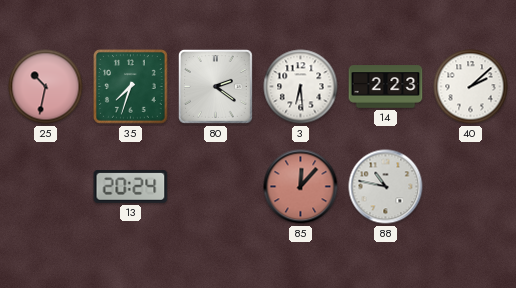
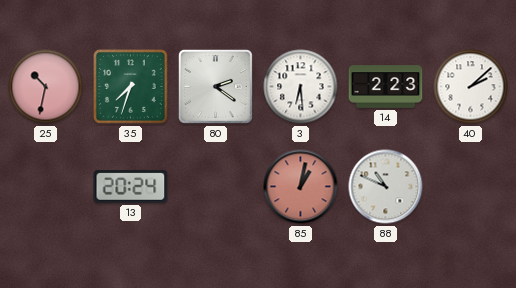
85: 12:07 -> 1:02 (301, 187)
88: 10:47 -> 10:49 (386, 187)
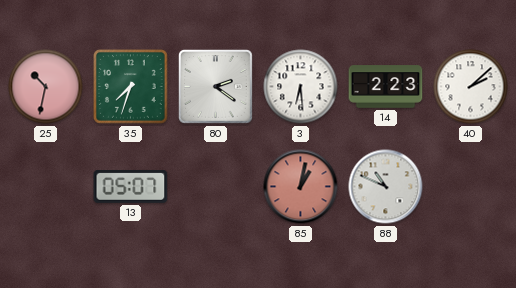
13: 20:24 -> 05:07 (131, 186)
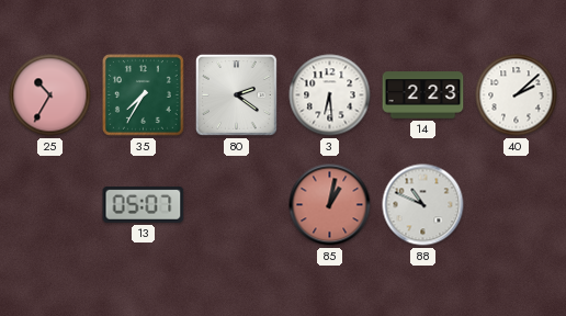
25: 10:32 -> 10:35 (50, 95)
35: 7:33 -> 7:35 (144, 95)
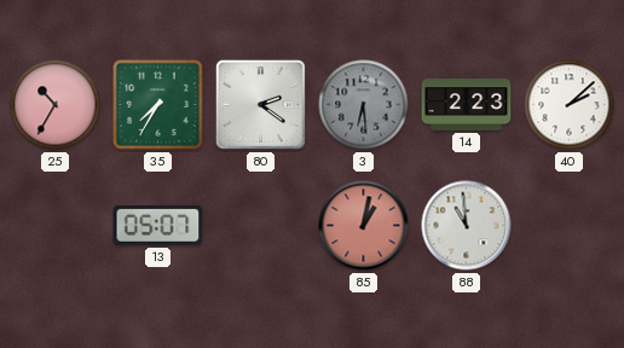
3 dial: white -> grey (364, 105)
88: 10:49 -> 10:59 (467, 226)
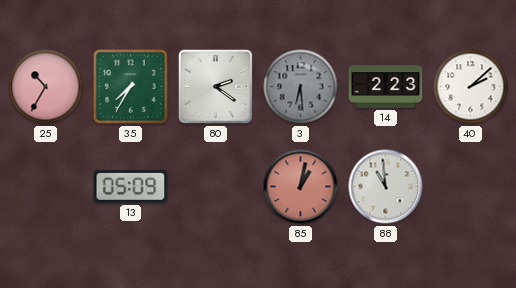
13: 05:07 -> 05:09 (131, 186)
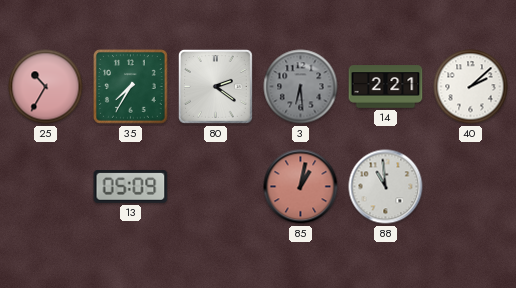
14: 2:23 -> 2:21 (386, 87)
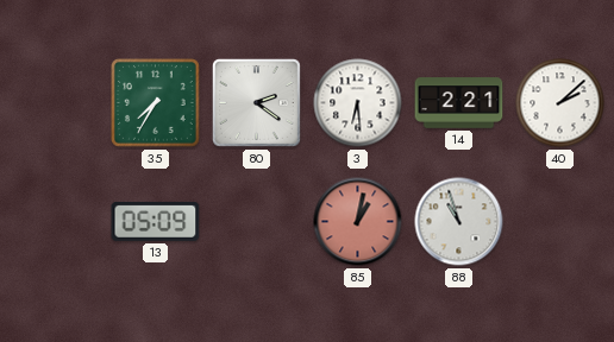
25: 10:35 -> none (46, 87)
3 dial: grey -> white (358, 103)
88: 10:59 -> 10:57 (459, 222)
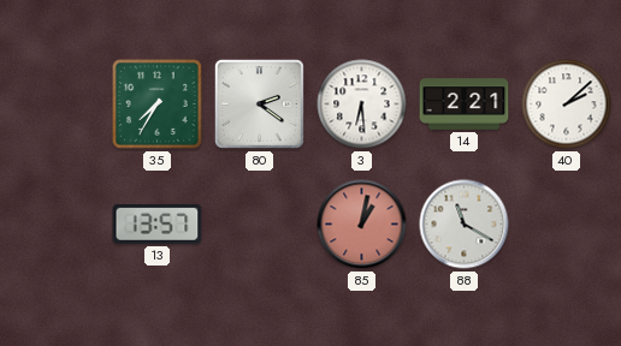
13: 05:09 -> 13:57 (158, 223)
88: 10:57 -> 11:20 (465, 225)
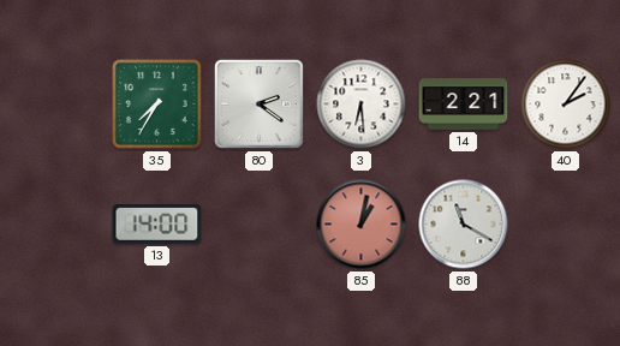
40: 2:08 -> 2:06 (566, 105)
13: 13:57 -> 14:00 (157, 223)
